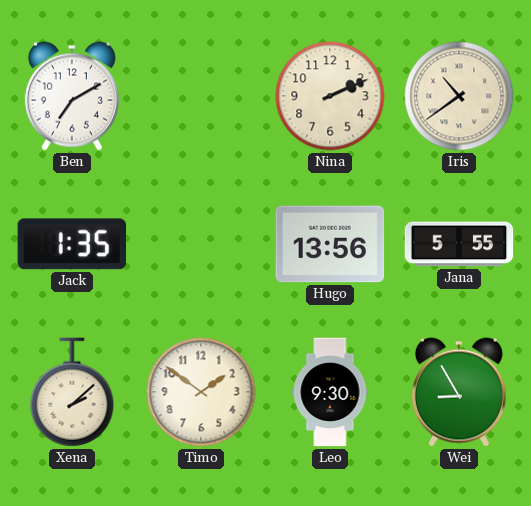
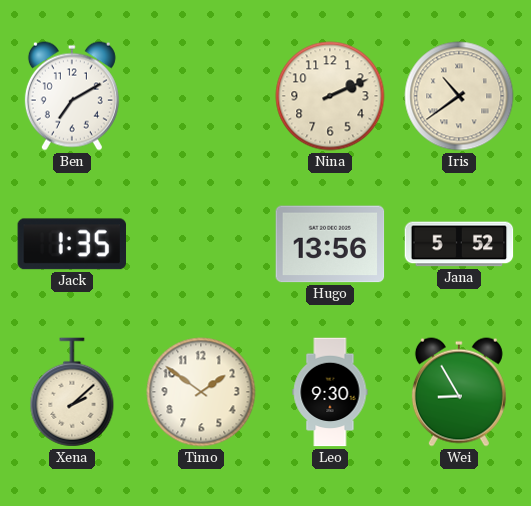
Jana: 5:55 -> 5:52 (459, 244)
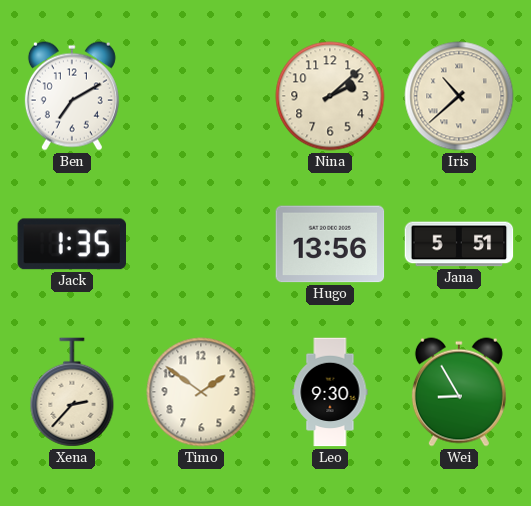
Nina: 2:11 -> 2:08 (330, 96)
Iris: 10:39 -> 10:38 (459, 96)
Jana: 5:52 -> 5:51 (459, 244)
Xena: 2:08 -> 2:37 (72, 392)
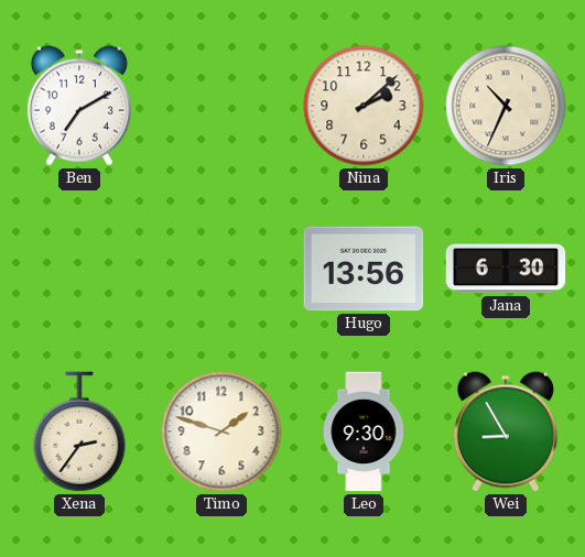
Iris: 10:38 -> 10:34 (506, 106)
Jack: 1:35 -> none (71, 244)
Jana: 5:51 -> 6:30 (506, 269)
Xena: 2:37 -> 2:36 (79, 432)
Timo: 1:51 -> 1:48 (221, 432)
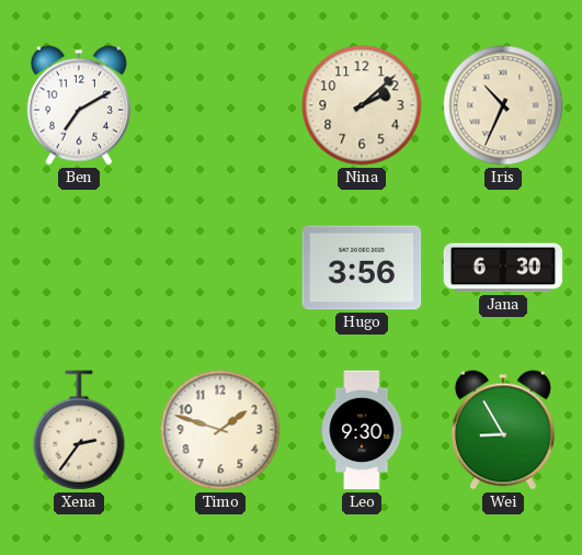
Hugo: 13:56 -> 3:56 (362, 268)
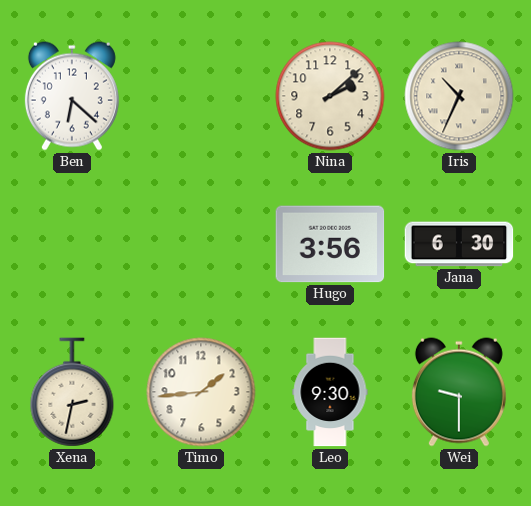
Ben: 7:10 -> 6:22 (72, 96)
Xena: 2:36 -> 2:32 (72, 392)
Timo: 1:48 -> 1:44 (201, 392)
Wei: 8:55 -> 9:30 (459, 392)
